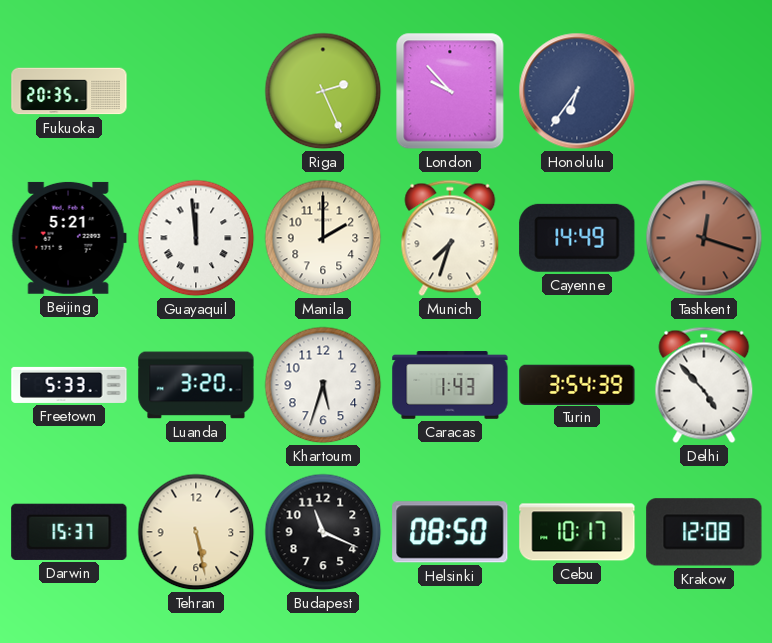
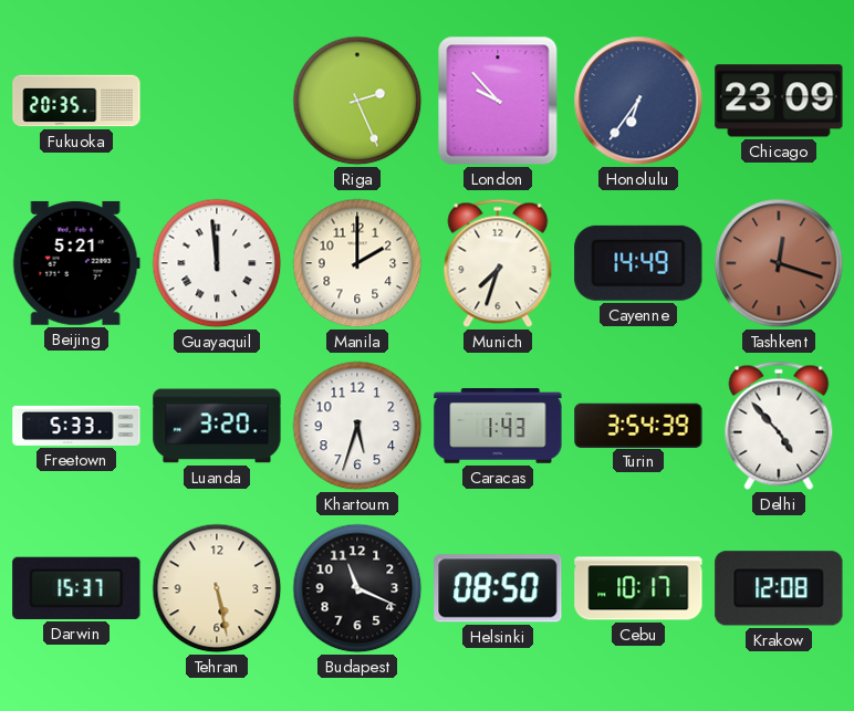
Chicago: none -> 23:09 (779, 101)
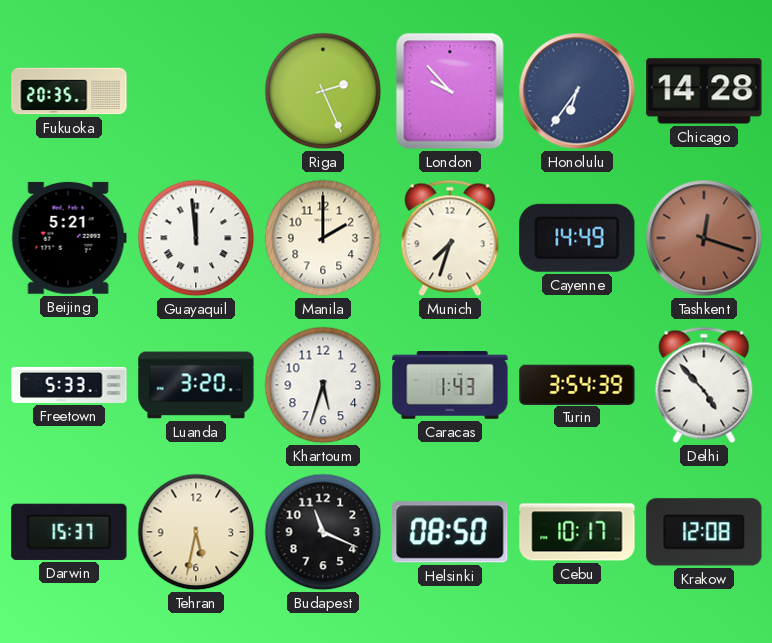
Chicago: 23:09 -> 14:28 (704, 91)
Tehran: 5:28 -> 5:32 (196, 532)
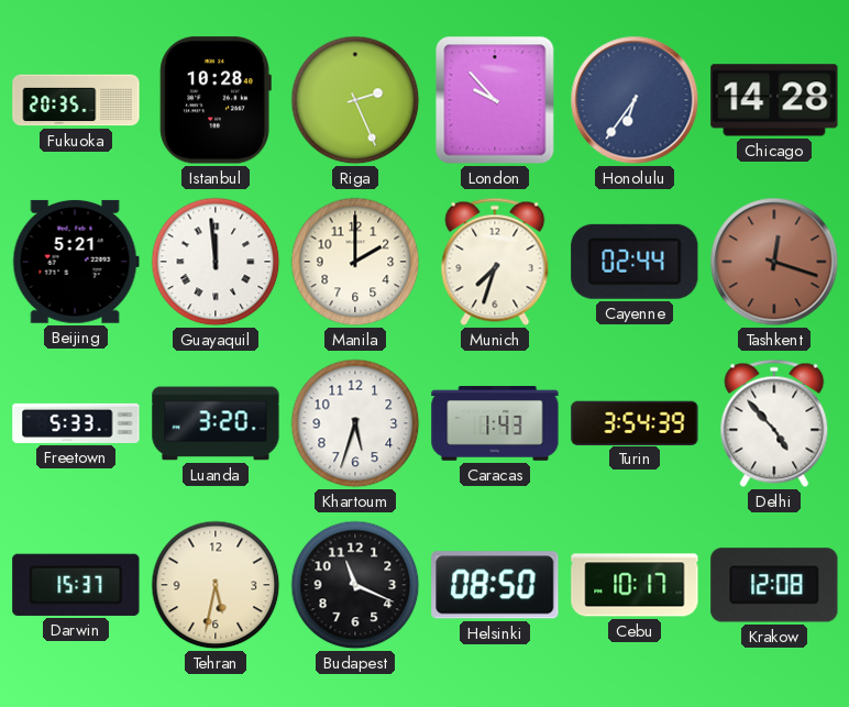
Istanbul: none -> 10:28 (216, 100)
Cayenne: 14:49 -> 02:44 (635, 262)
